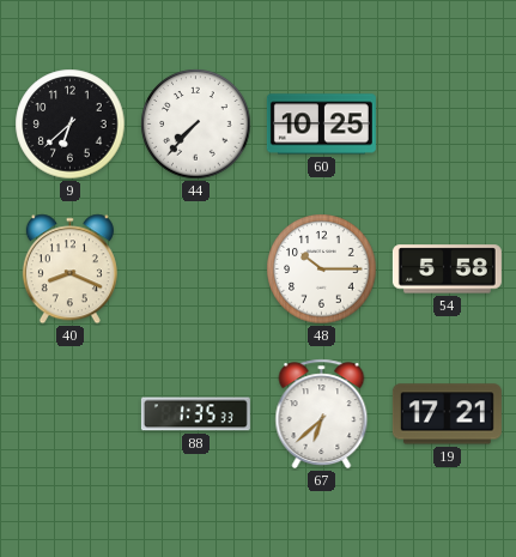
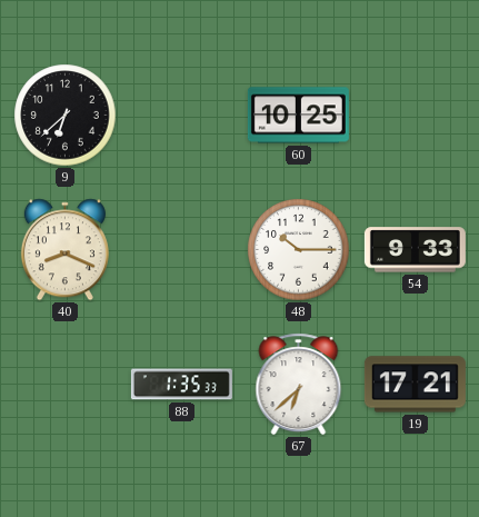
44: 7:37 -> none (196, 125)
54: 5:58 -> 9:33 (415, 250)
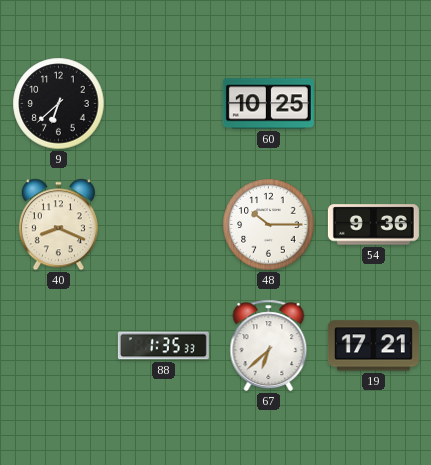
54: 9:33 -> 9:36 (373, 225)
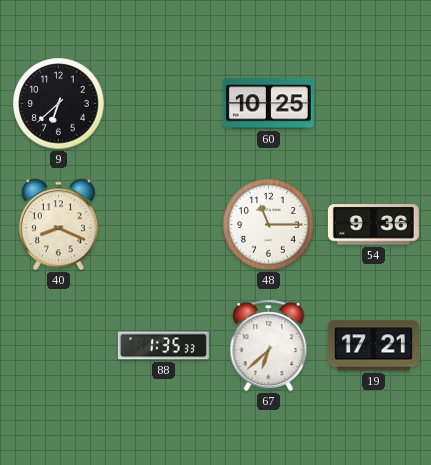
48: 10:15 -> 11:15 (269, 225)
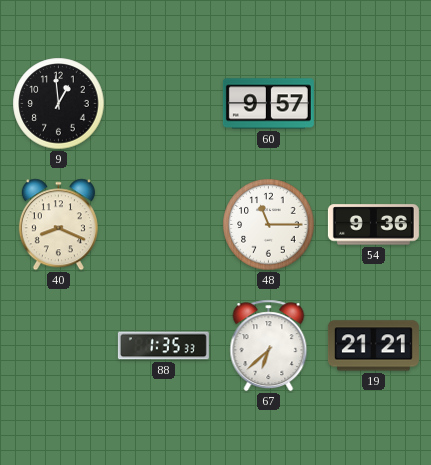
9: 6:38 -> 12:59 (59, 104)
60: 10:25 -> 9:57 (268, 104)
19: 17:21 -> 21:21 (373, 346)
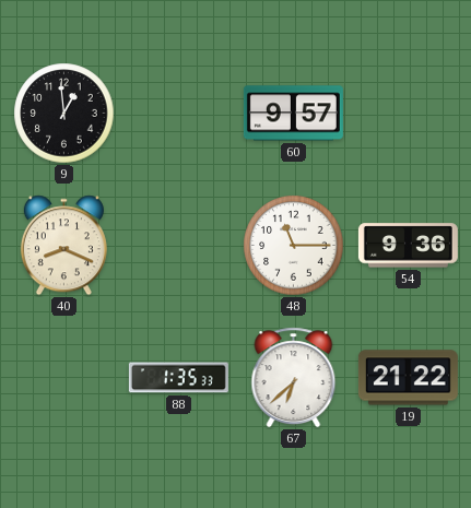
19: 21:21 -> 21:22 (408, 378)
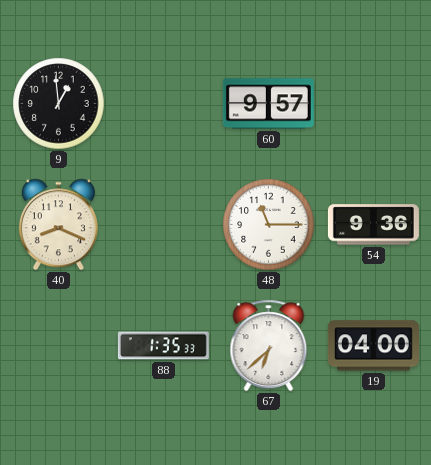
19: 21:22 -> 04:00 (373, 346)
